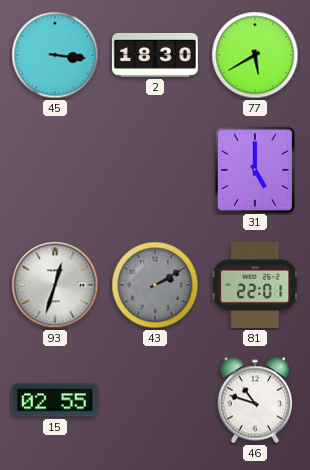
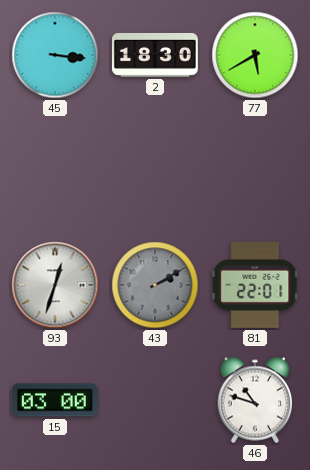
31: 5:00 -> none (255, 169)
15: 02:55 -> 03:00 (55, 400)
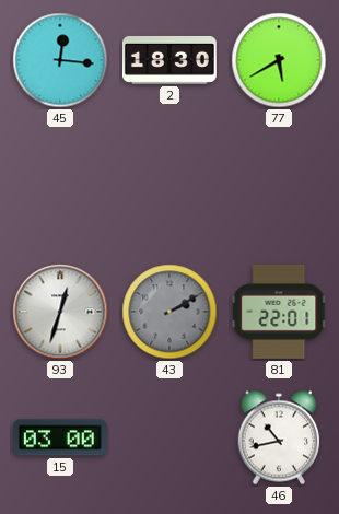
45: 3:16 -> 12:16 (60, 60)
46: 10:48 -> 10:43 (279, 437)
